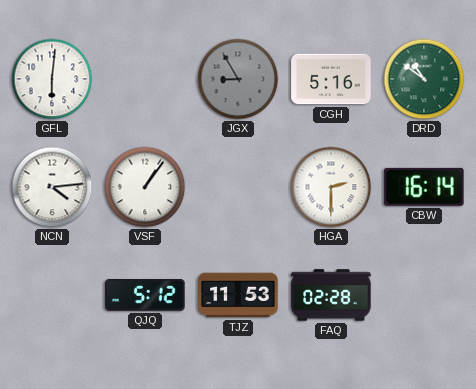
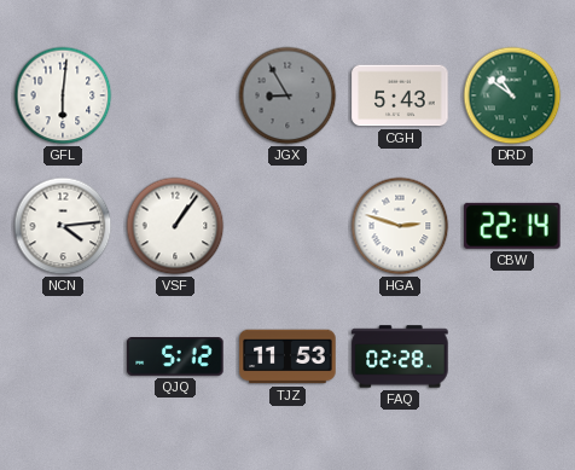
CGH: 5:16 -> 5:43 (400, 95)
HGA: 2:30 -> 2:48 (400, 226)
CBW: 16:14 -> 22:14 (512, 226)
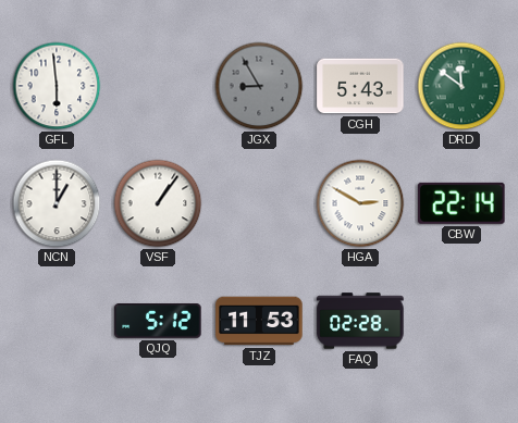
GFL: 6:01 -> 5:59 (57, 86)
DRD: 10:51 -> 11:51 (461, 86)
NCN: 4:14 -> 1:00 (57, 203)
HGA: 2:48 -> 2:50 (360, 203)
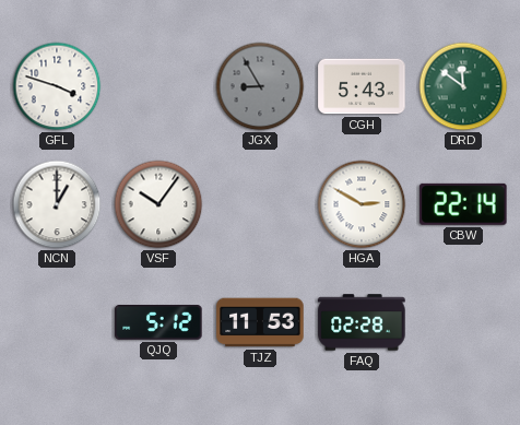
GFL: 5:59 -> 3:48 (57, 86)
VSF: 1:06 -> 10:06 (158, 204)
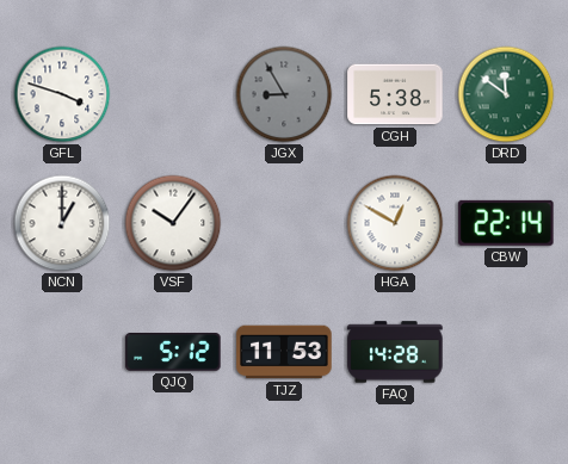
CGH: 5:43 -> 5:38 (395, 94)
HGA: 2:50 -> 12:50 (395, 223)
FAQ: 02:28 -> 14:28 (395, 352)
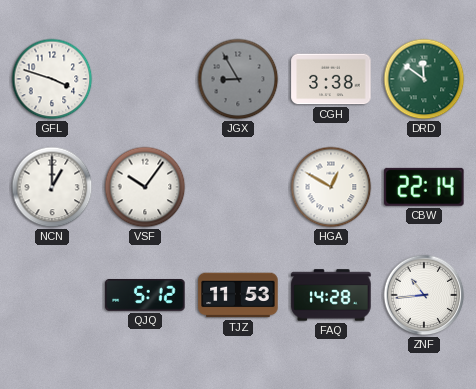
CGH: 5:38 -> 3:38 (331, 79)
ZNF: none -> 10:44 (424, 295)
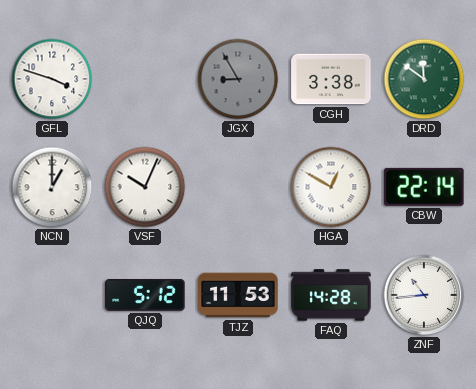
VSF: 10:06 -> 10:04 (145, 187)
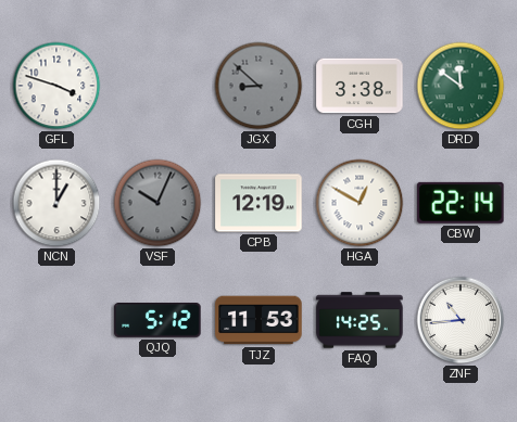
JGX: 8:55 -> 8:52 (258, 86)
VSF dial: white -> grey (157, 203)
CPB: none -> 12:19 (258, 203)
FAQ: 14:28 -> 14:25 (360, 320)
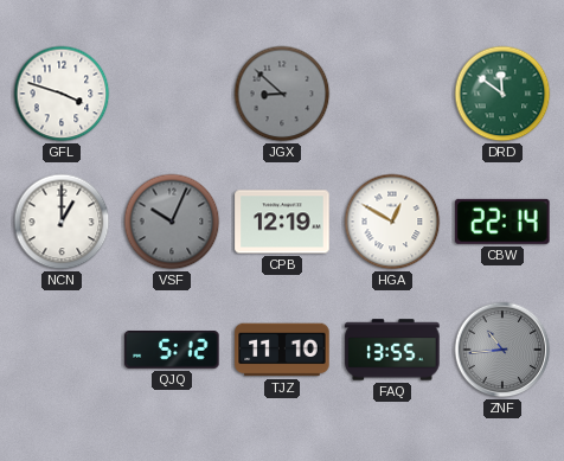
CGH: 3:38 -> none (360, 86)
TJZ: 11:53 -> 11:10 (282, 350)
FAQ: 14:25 -> 13:55 (392, 350)
ZNF dial: white -> grey (502, 350)
